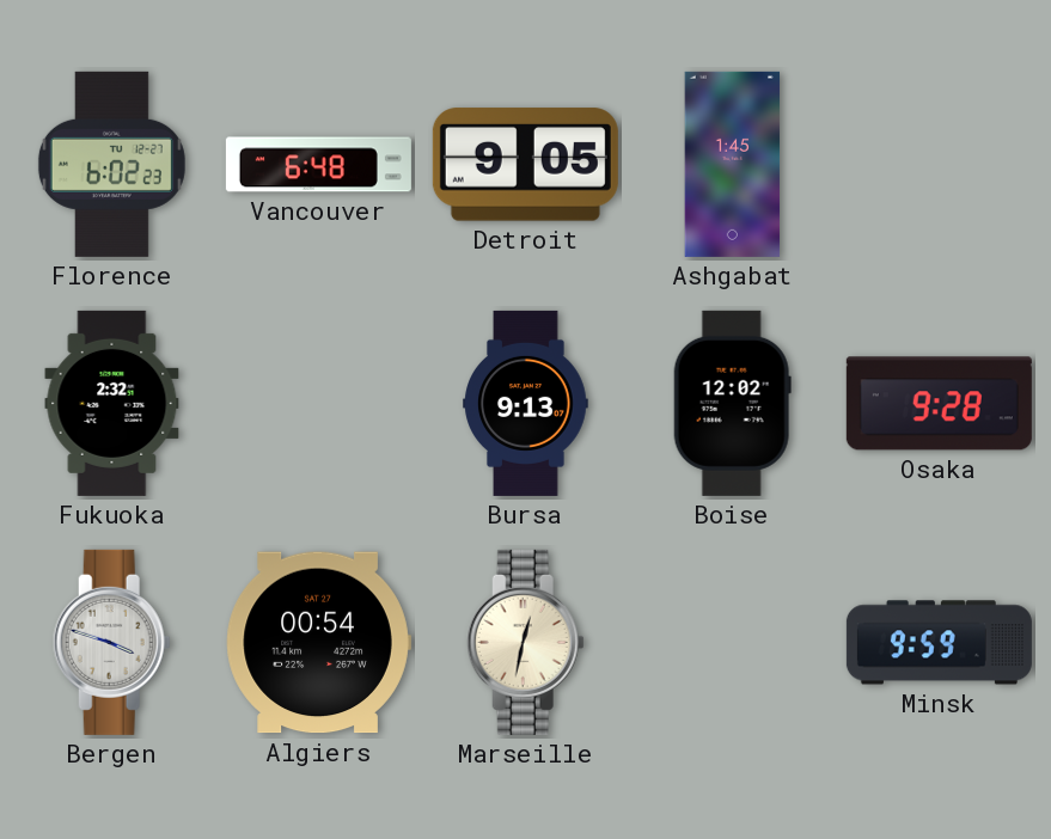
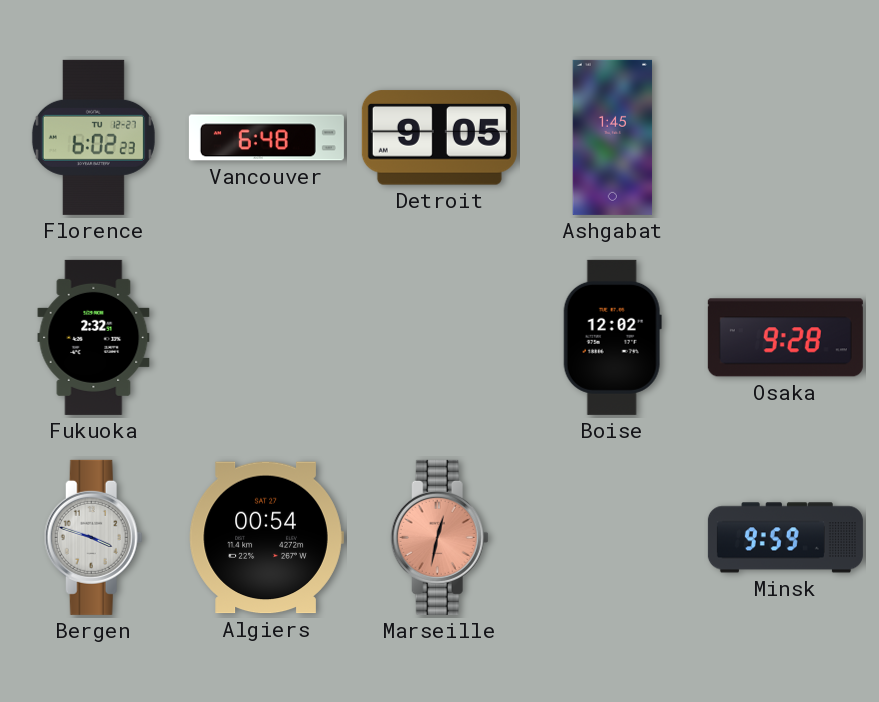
Bursa: 9:13 -> none (526, 403)
Marseille dial: cream -> salmon (439, 537)
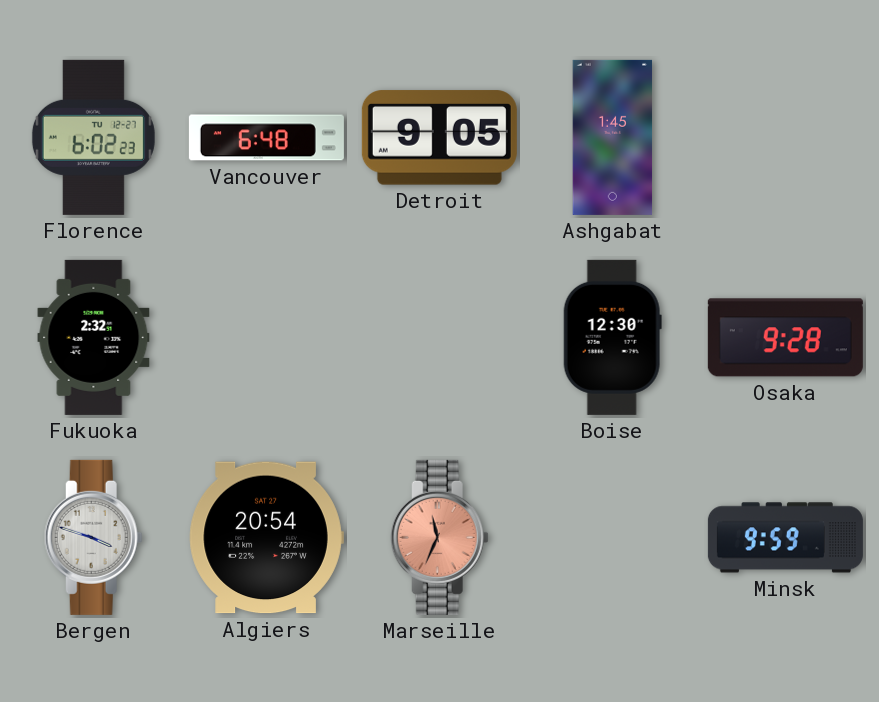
Boise: 12:02 -> 12:30 (612, 337)
Algiers: 00:54 -> 20:54 (266, 538)
Marseille: 12:32 -> 11:34 (439, 537)
